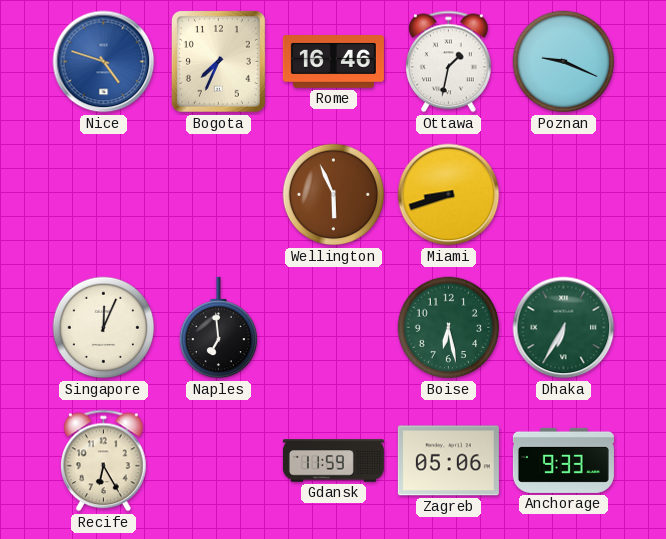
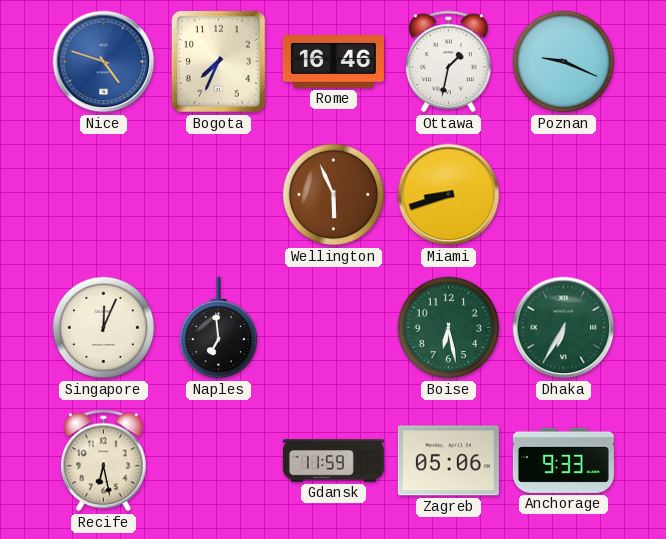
Recife: 6:25 -> 6:28 (104, 461)
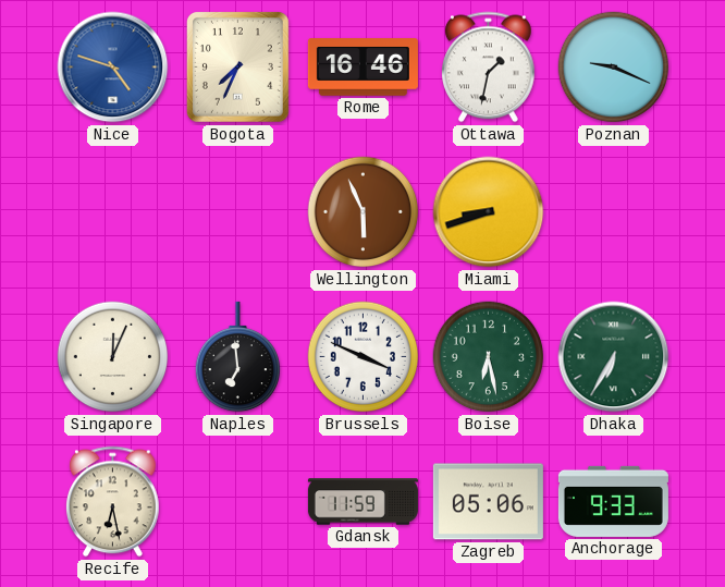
Brussels: none -> 3:49 (364, 357)
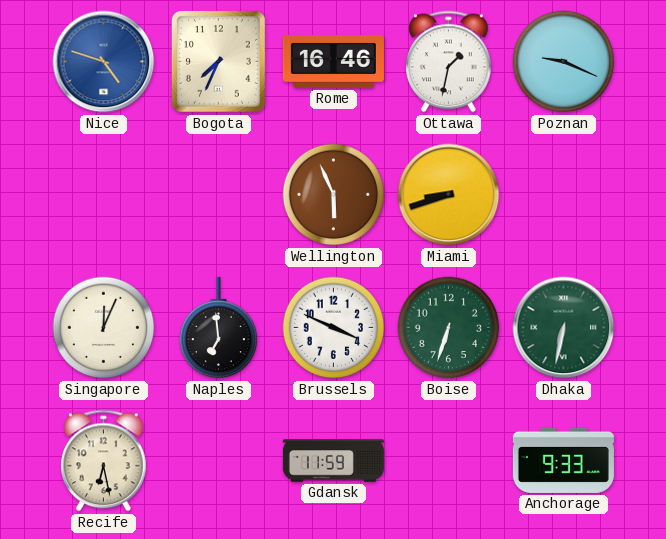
Boise: 6:28 -> 6:33 (449, 328)
Dhaka: 6:35 -> 6:32 (564, 328)
Zagreb: 05:06 -> none (488, 502)
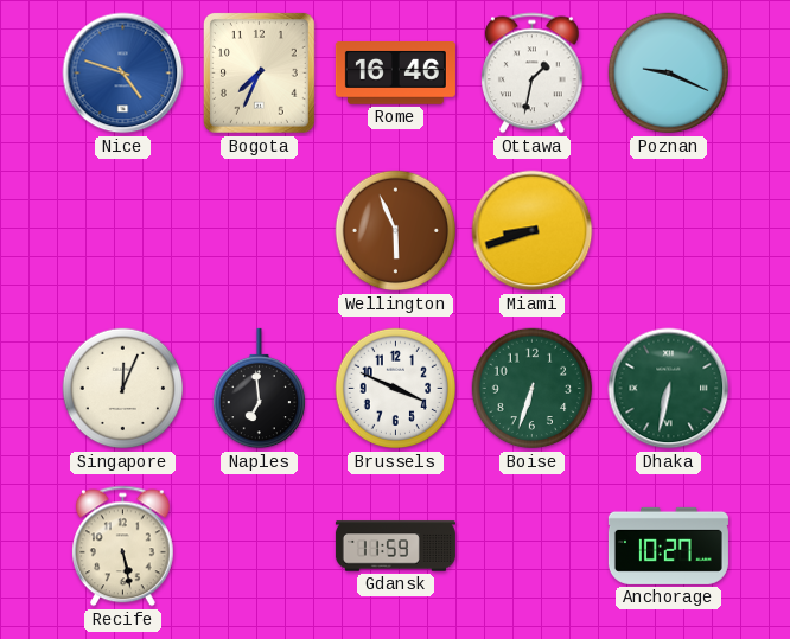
Recife: 6:28 -> 5:28 (123, 547)
Anchorage: 9:33 -> 10:27 (668, 545)
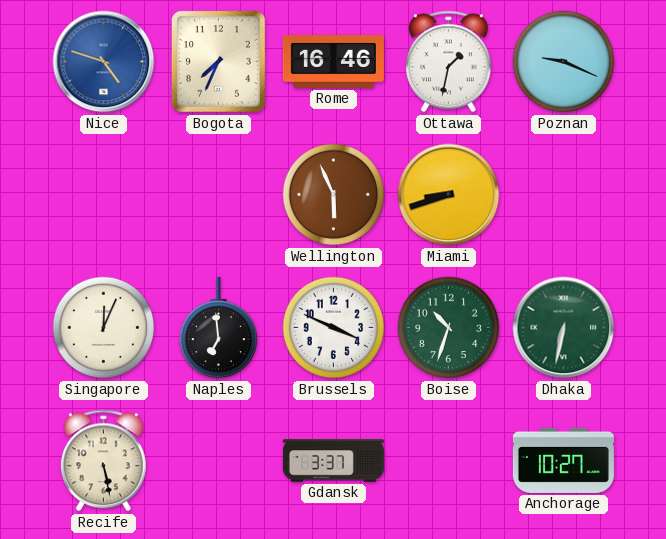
Boise: 6:33 -> 10:33 (449, 328)
Gdansk: 11:59 -> 3:37 (333, 461)
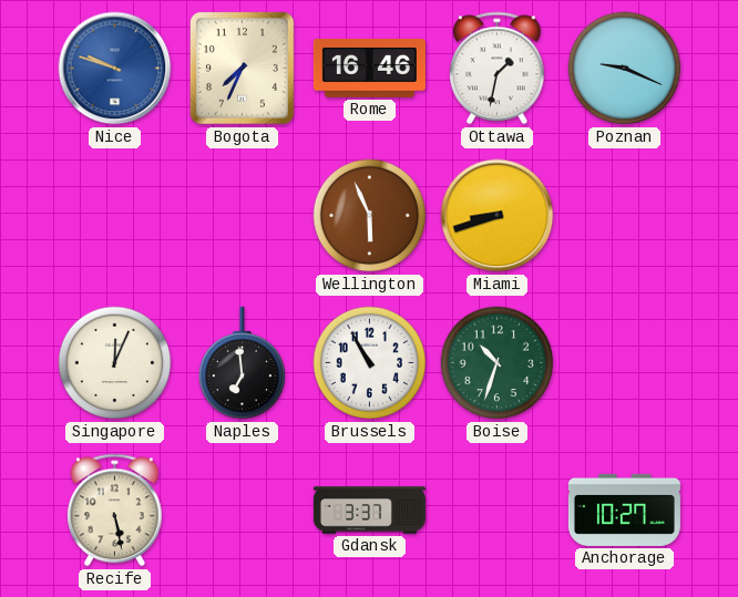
Nice: 4:48 -> 9:48 (115, 69)
Brussels: 3:49 -> 10:55 (370, 363)
Dhaka: 6:32 -> none (564, 328)
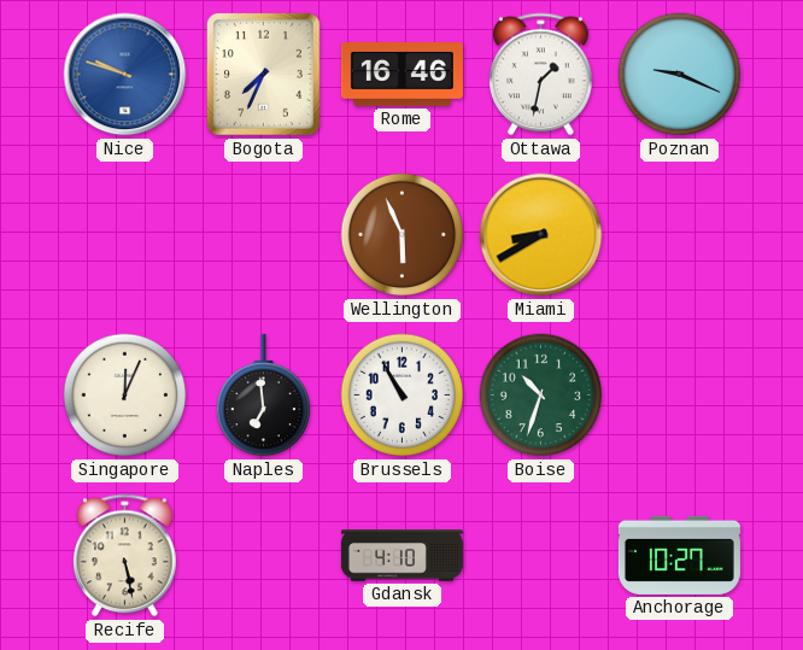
Miami: 8:42 -> 8:40 (541, 235)
Gdansk: 3:37 -> 4:10 (401, 556)
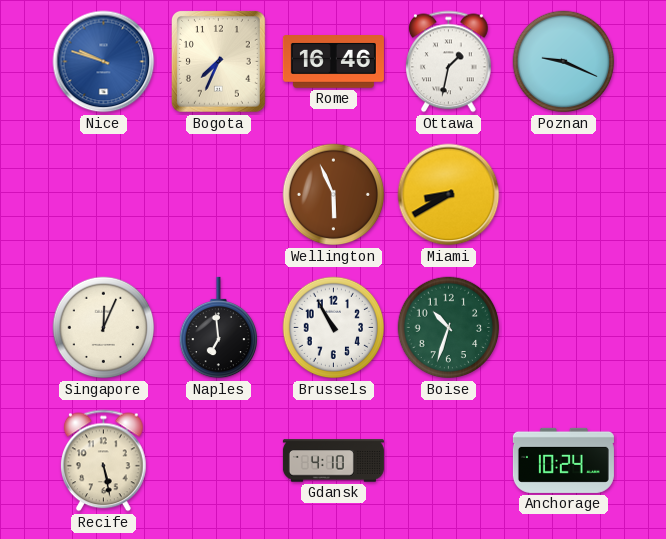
Anchorage: 10:27 -> 10:24 (563, 460)
